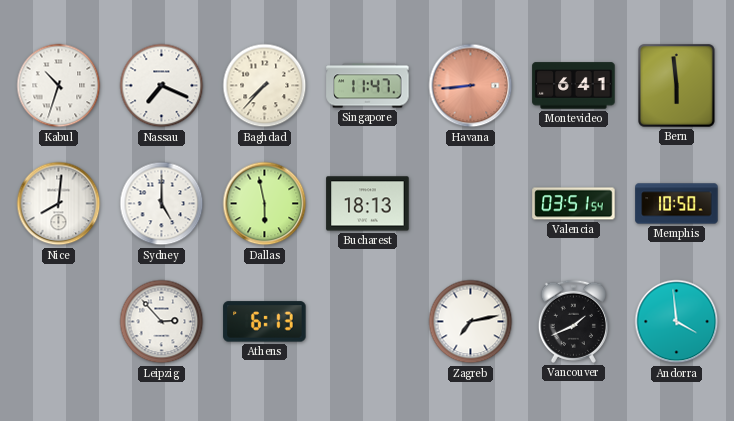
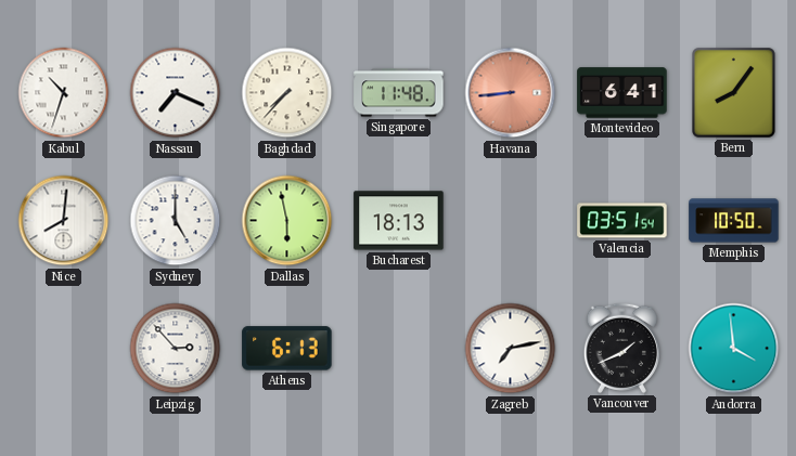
Singapore: 11:47 -> 11:48 (399, 93)
Bern: 5:59 -> 8:06 (734, 93)
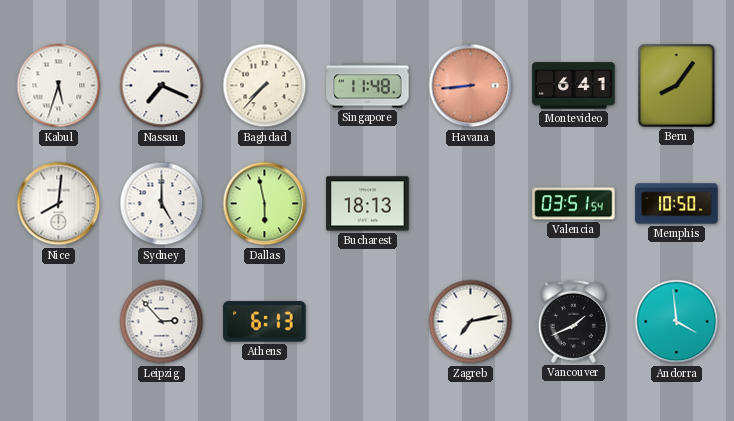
Kabul: 10:33 -> 5:33 (59, 86)
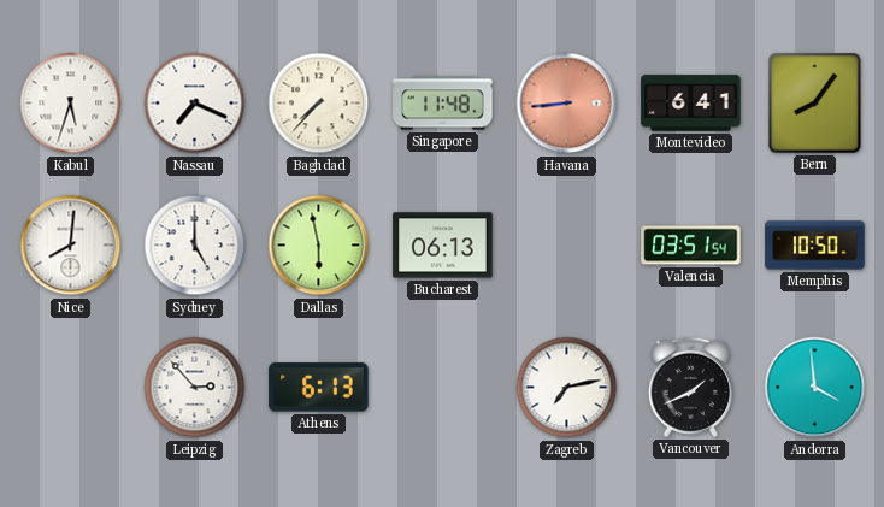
Bucharest: 18:13 -> 06:13 (443, 246)
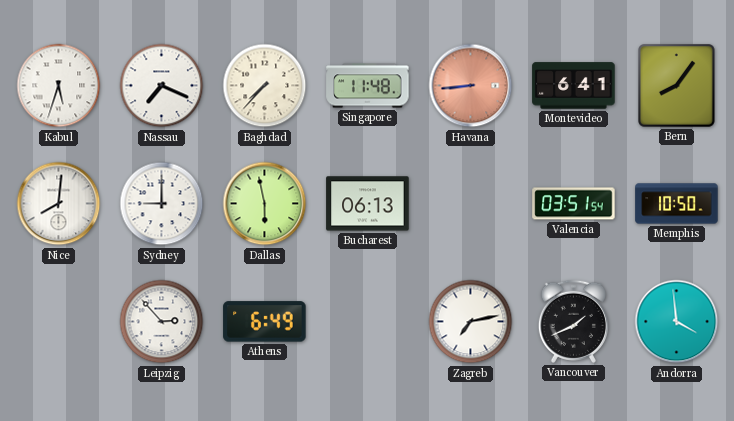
Sydney: 5:00 -> 9:00 (162, 204)
Athens: 6:13 -> 6:49 (265, 322)
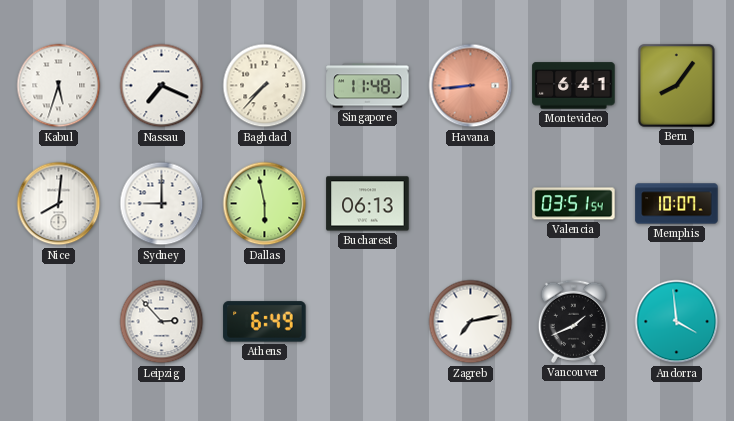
Memphis: 10:50 -> 10:07 (677, 204)
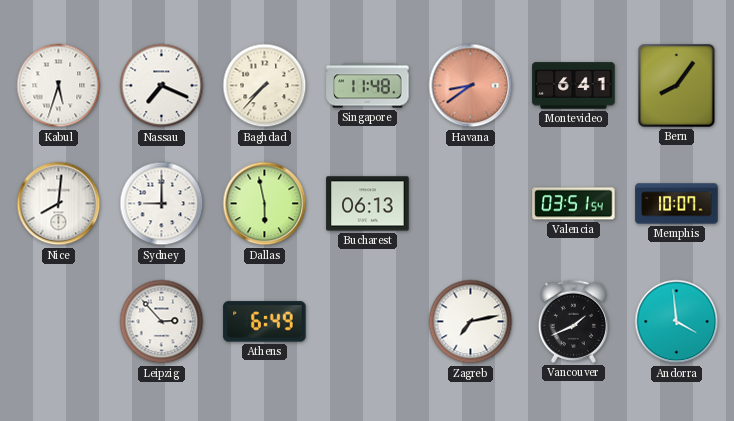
Havana: 8:44 -> 8:39 (471, 86)
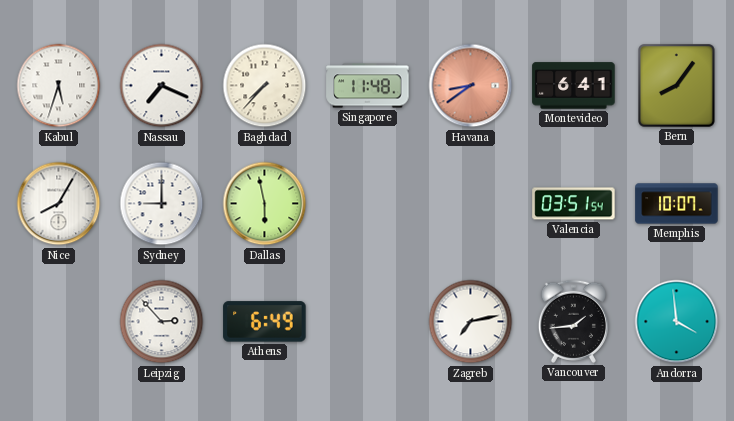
Nice: 8:01 -> 8:05 (59, 204)
Bucharest: 06:13 -> none (368, 204)
Vancouver: 1:41 -> 1:44 (573, 321)
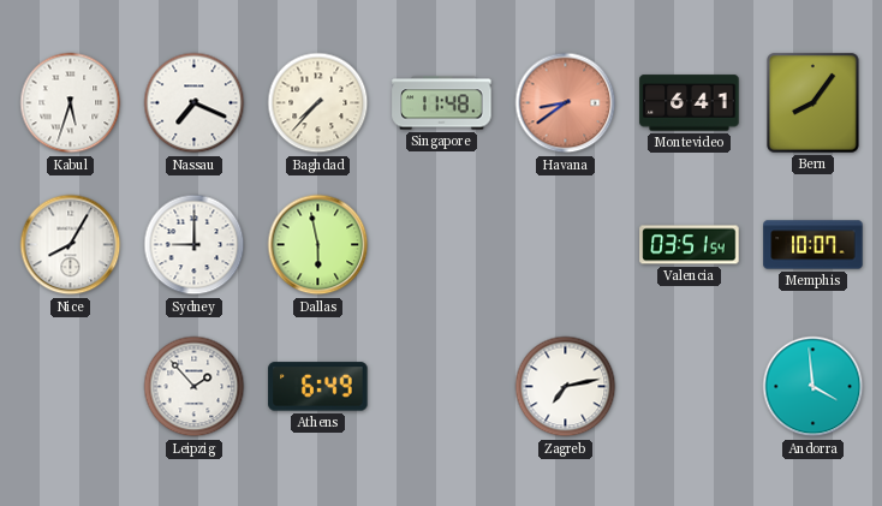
Leipzig: 2:53 -> 1:53 (195, 387)
Vancouver: 1:44 -> none (573, 321)
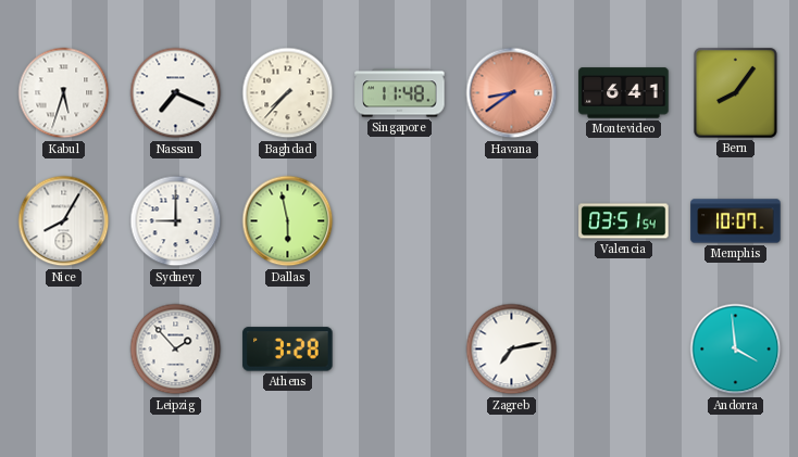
Athens: 6:49 -> 3:28 (288, 350)
